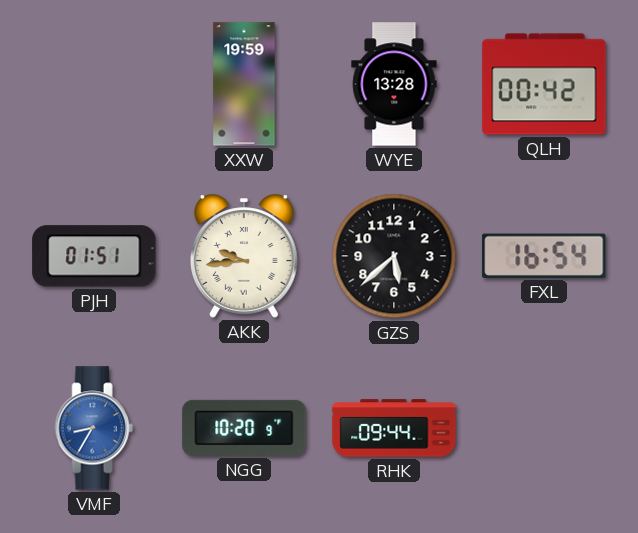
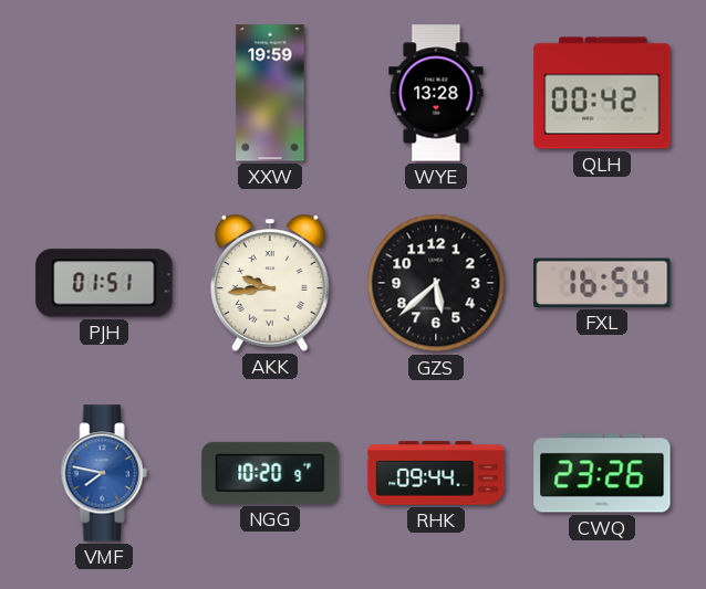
VMF: 8:35 -> 7:47 (104, 473)
CWQ: none -> 23:26 (602, 473)
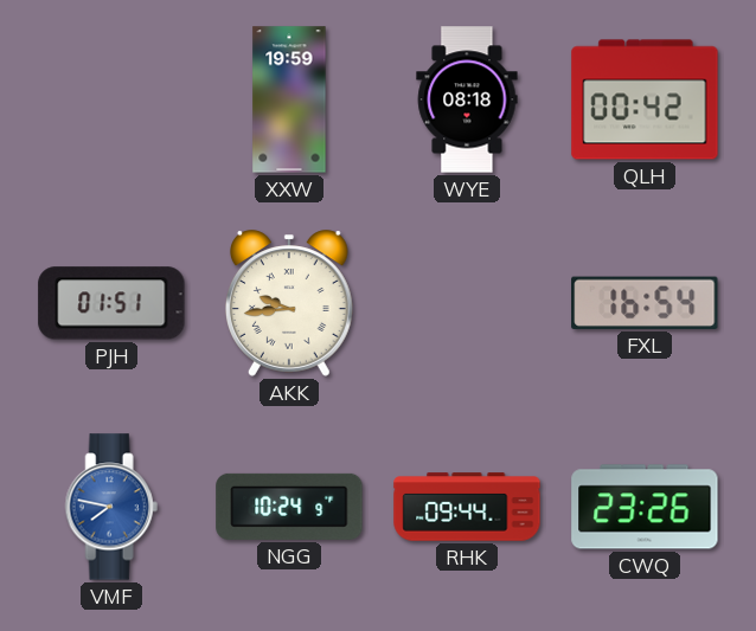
WYE: 13:28 -> 08:18 (467, 99)
GZS: 5:38 -> none (436, 283)
NGG: 10:20 -> 10:24 (289, 507)
